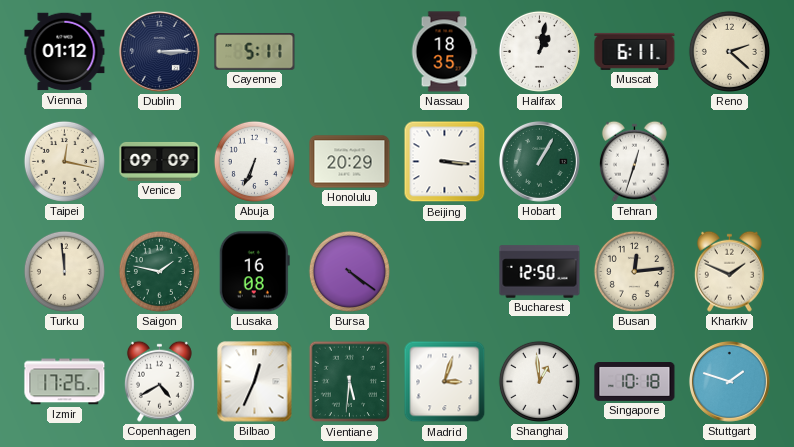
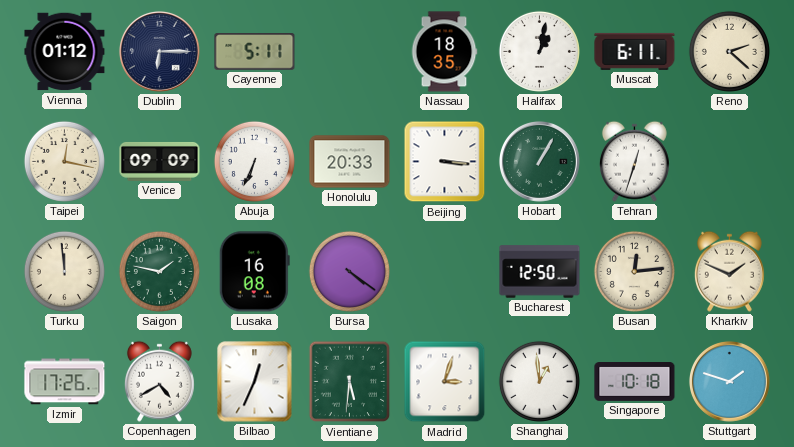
Dublin: 3:15 -> 6:15 (159, 51)
Honolulu: 20:29 -> 20:33 (350, 162)
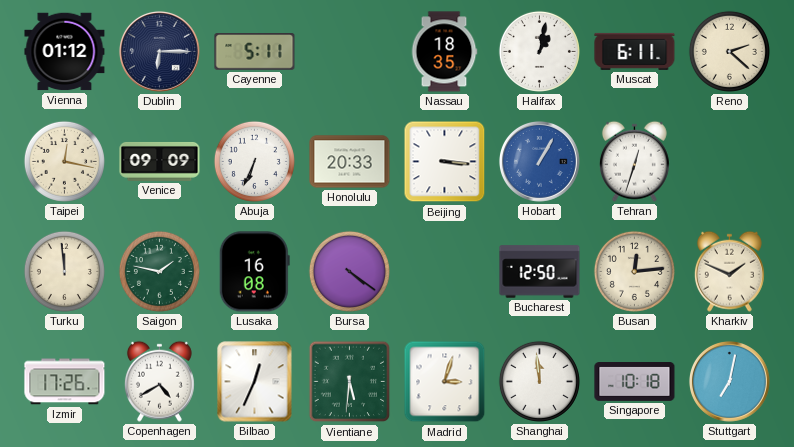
Hobart dial: green -> blue (539, 161)
Shanghai: 12:59 -> 11:59 (539, 381)
Stuttgart: 1:48 -> 7:02 (729, 381)
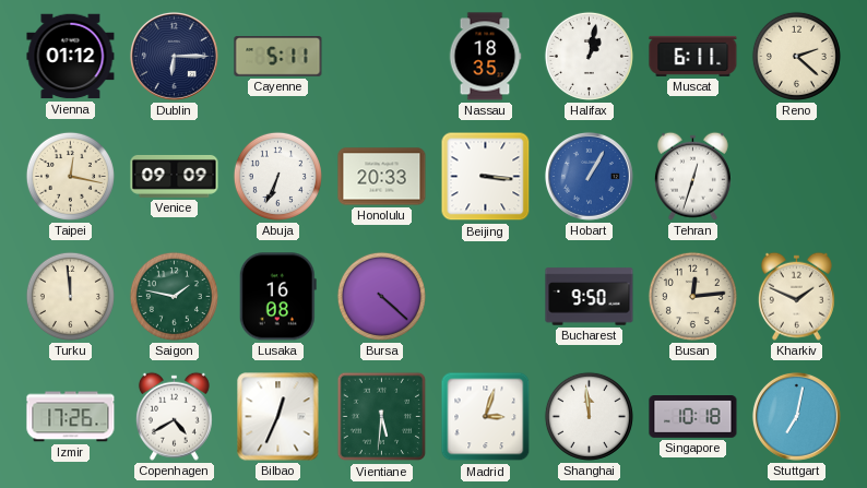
Bursa: 4:21 -> 4:22 (381, 296)
Bucharest: 12:50 -> 9:50 (590, 297)
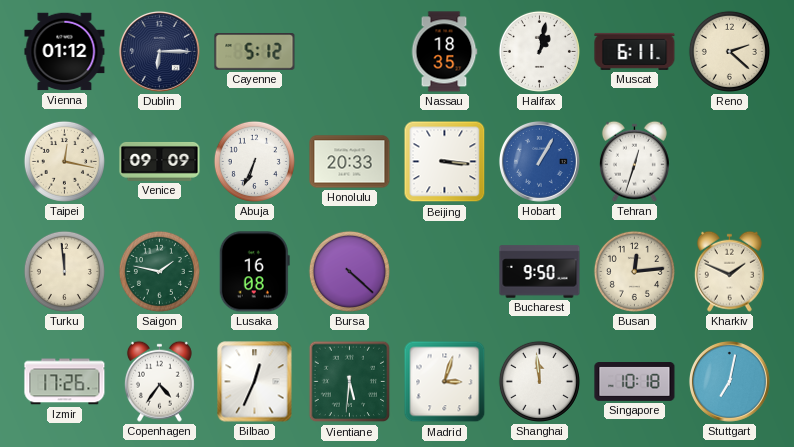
Cayenne: 5:11 -> 5:12 (255, 52)
Copenhagen: 4:40 -> 4:36 (159, 381)
